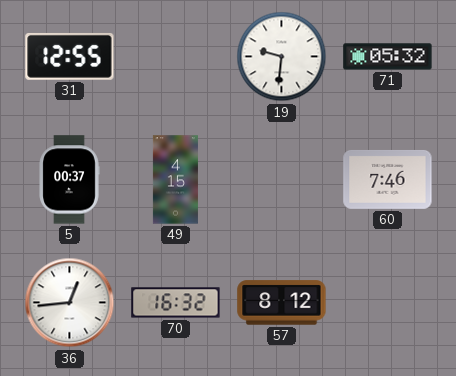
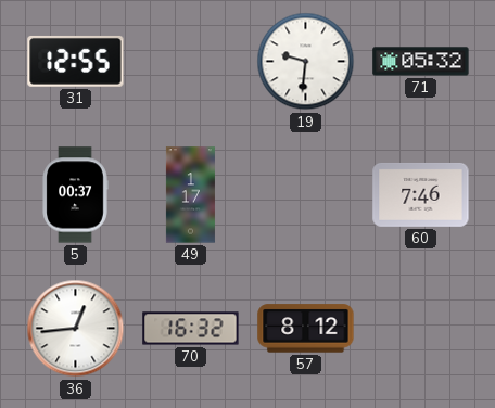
49: 4:15 -> 1:17 (190, 195)
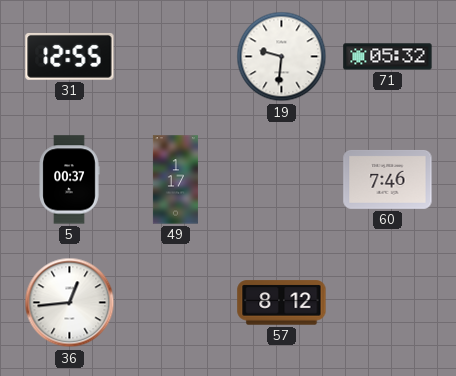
70: 16:32 -> none (191, 329)
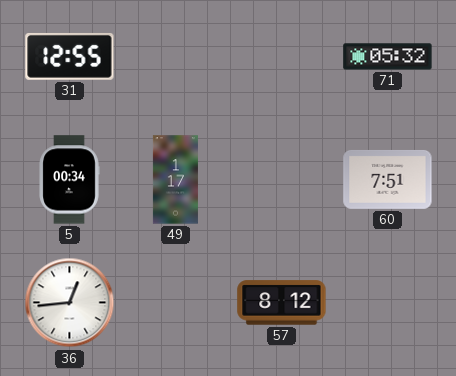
19: 9:31 -> none (282, 57)
5: 00:37 -> 00:34 (69, 180)
60: 7:46 -> 7:51 (388, 179)
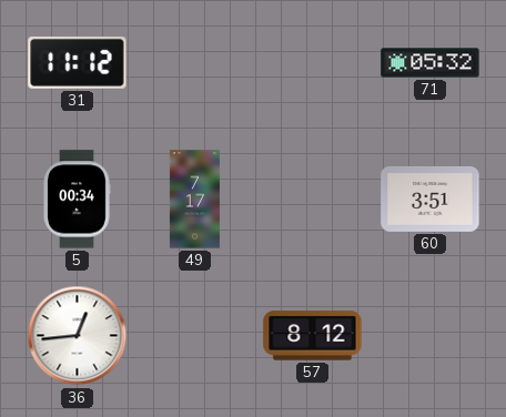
31: 12:55 -> 11:12 (78, 62)
49: 1:17 -> 7:17 (194, 200)
60: 7:51 -> 3:51 (431, 199)
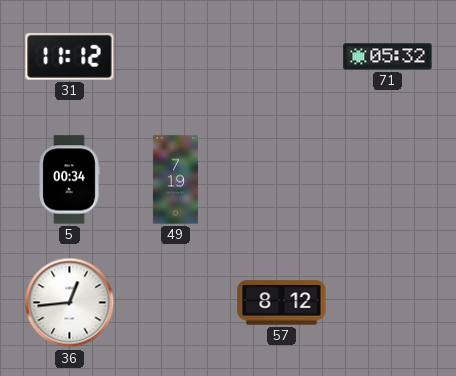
49: 7:17 -> 7:19 (175, 180)
60: 3:51 -> none (431, 199)
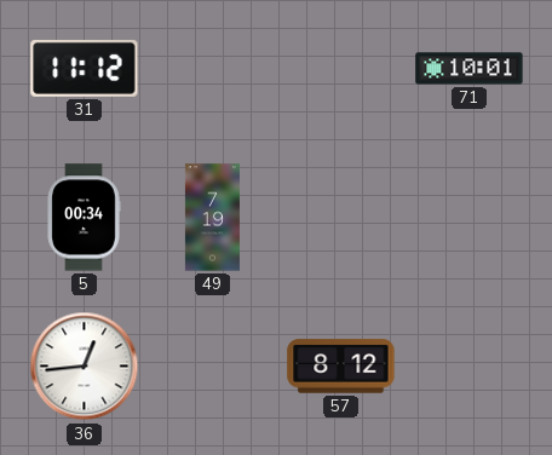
71: 05:32 -> 10:01 (470, 69)
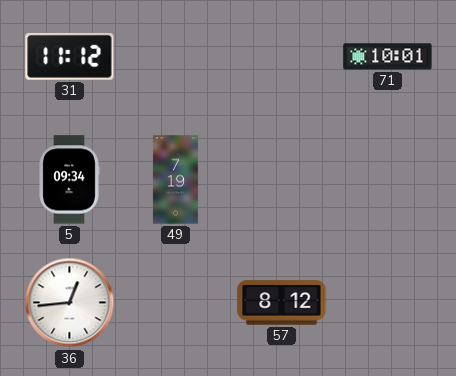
5: 00:34 -> 09:34 (69, 180)
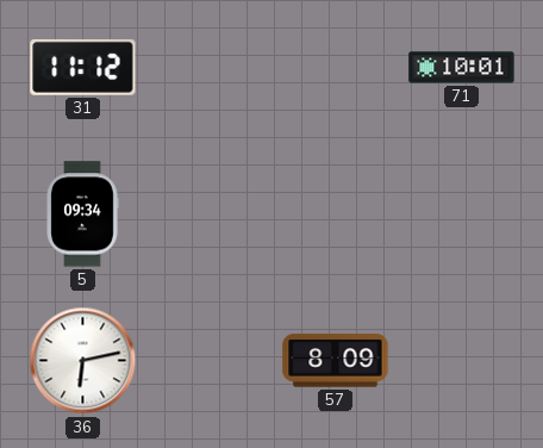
49: 7:19 -> none (175, 180)
36: 12:44 -> 6:13 (83, 361)
57: 8:12 -> 8:09 (336, 361)
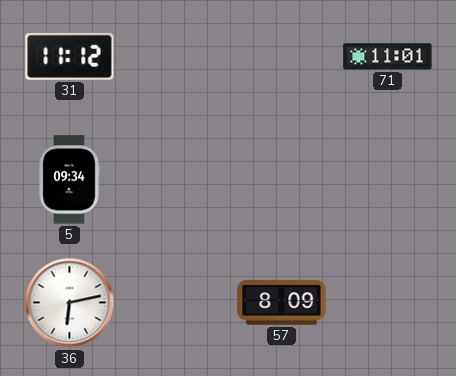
71: 10:01 -> 11:01 (388, 57)
